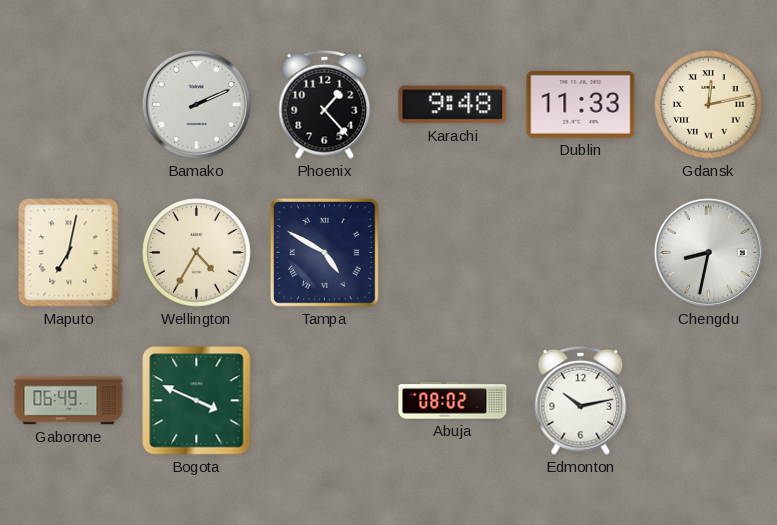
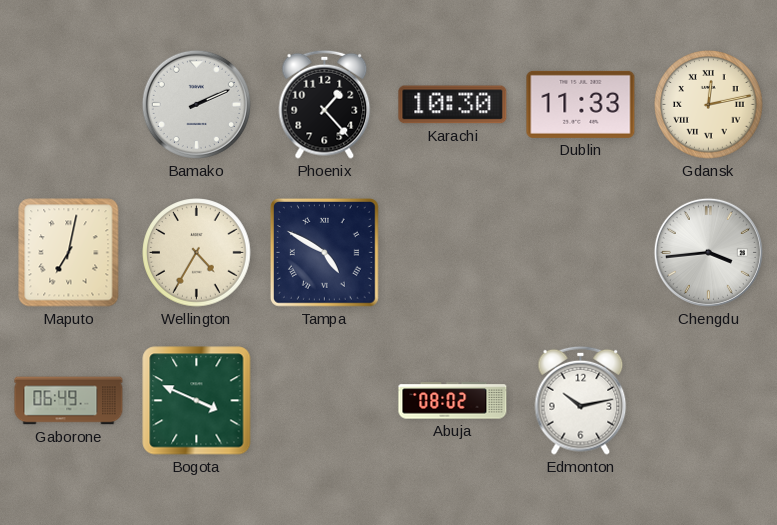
Karachi: 9:48 -> 10:30 (453, 105)
Chengdu: 8:32 -> 3:44 (708, 252)
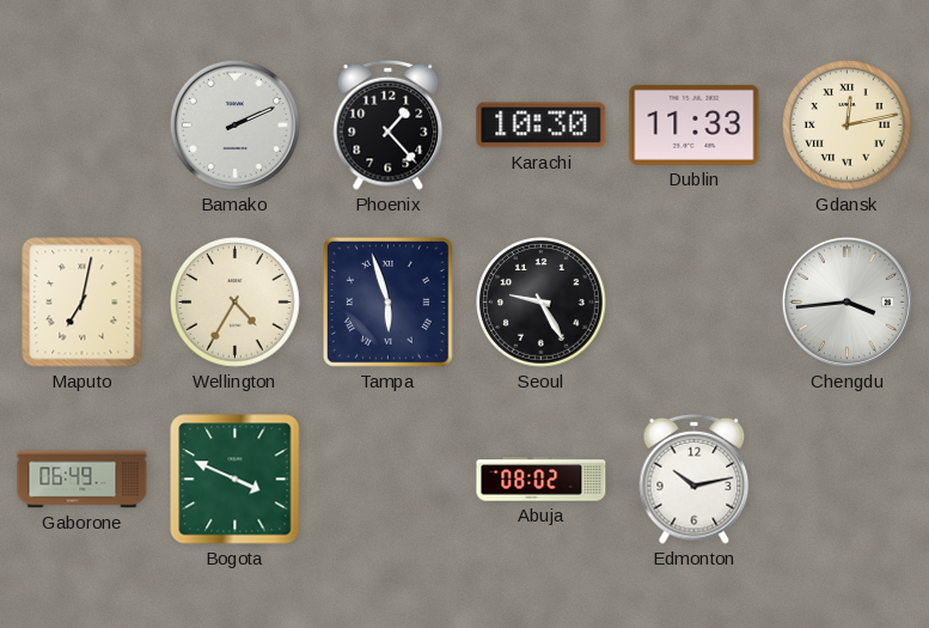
Tampa: 4:50 -> 5:57 (387, 301)
Seoul: none -> 9:25 (542, 303)
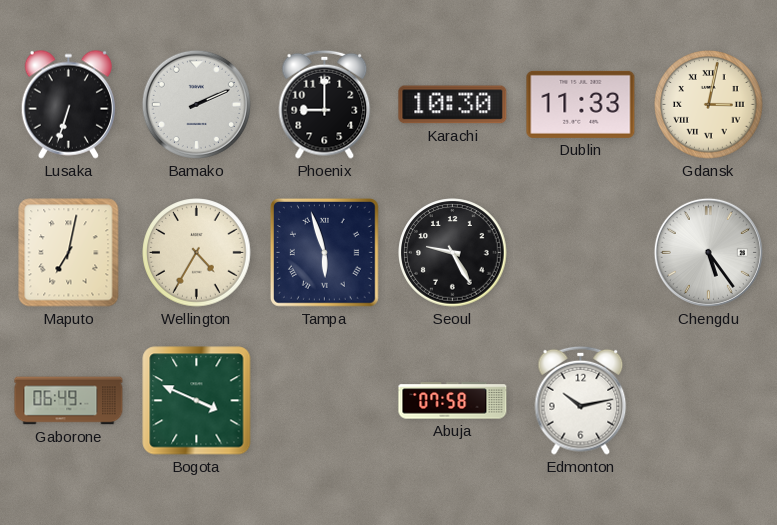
Lusaka: none -> 6:33 (68, 104)
Phoenix: 1:23 -> 9:00 (325, 104)
Gdansk: 12:13 -> 3:02 (709, 105)
Chengdu: 3:44 -> 5:24 (708, 252)
Abuja: 08:02 -> 07:58 (453, 401)
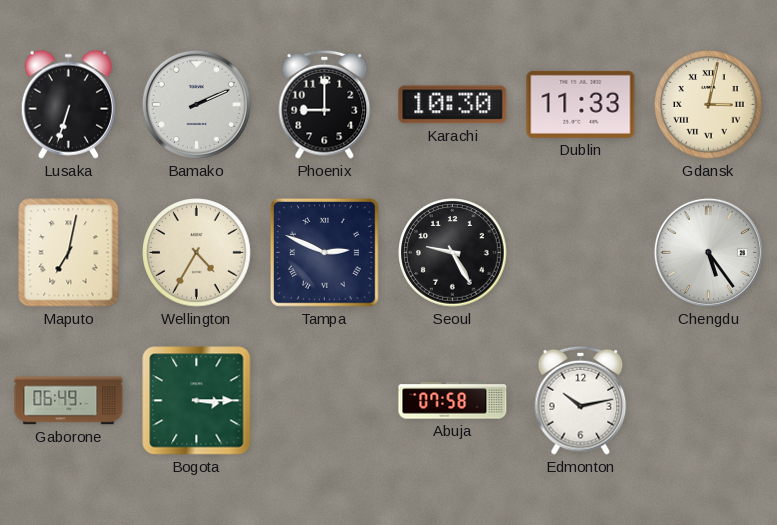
Tampa: 5:57 -> 2:49 (324, 252)
Bogota: 3:49 -> 3:15 (197, 401)
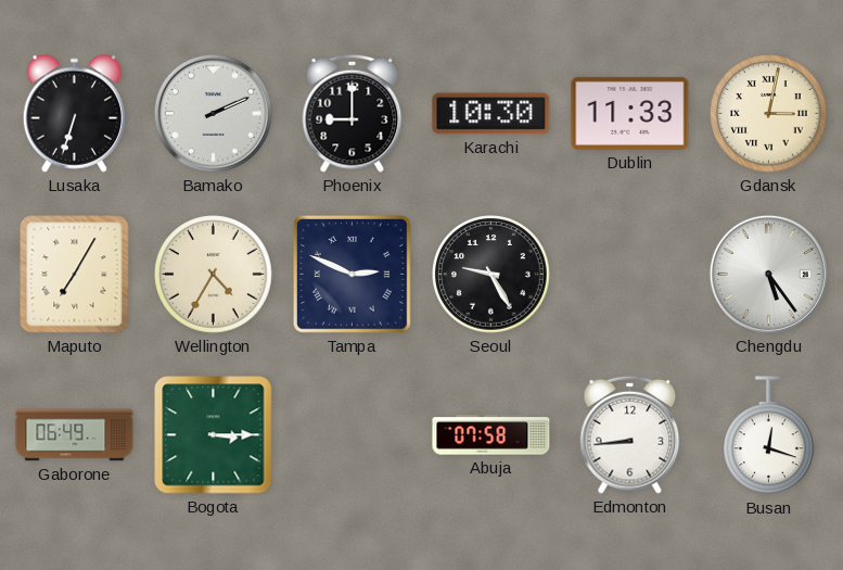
Maputo: 7:02 -> 7:05 (75, 275)
Edmonton: 10:13 -> 8:44 (630, 434)
Busan: none -> 12:18 (769, 435)
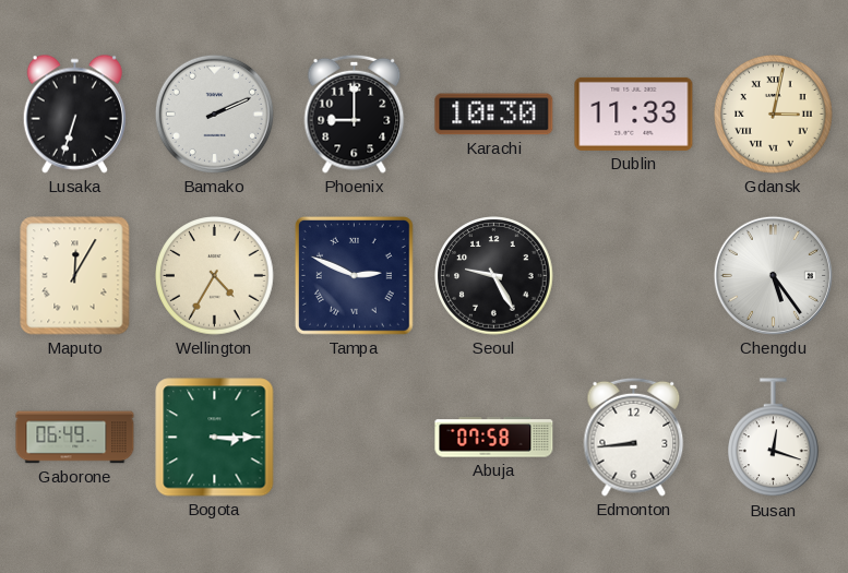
Maputo: 7:05 -> 12:05 (75, 276)
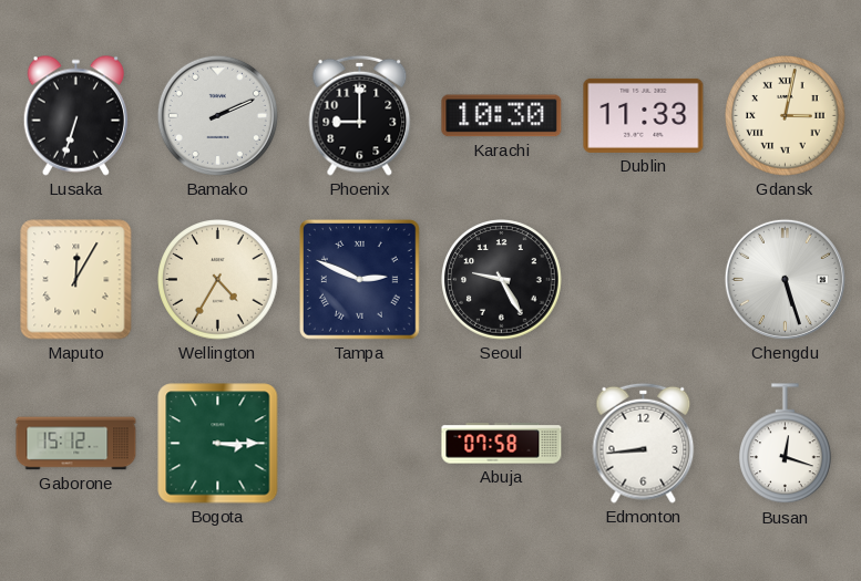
Chengdu: 5:24 -> 5:27 (785, 279)
Gaborone: 06:49 -> 15:12 (76, 444)
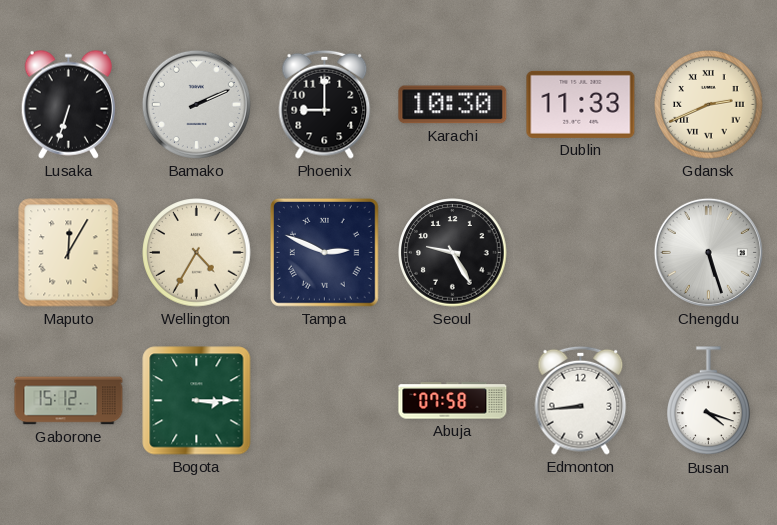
Gdansk: 3:02 -> 2:41 (709, 105)
Busan: 12:18 -> 4:18 (709, 401)
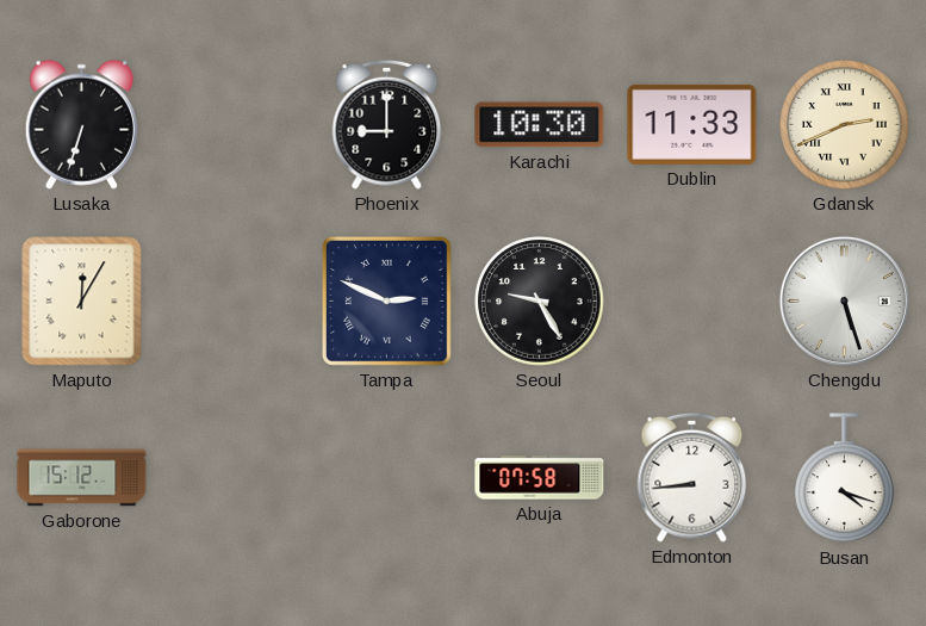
Bamako: 2:11 -> none (196, 104)
Wellington: 4:35 -> none (197, 253)
Bogota: 3:15 -> none (197, 401)
